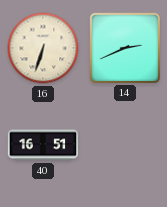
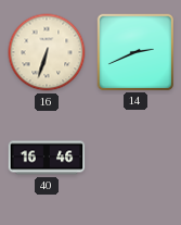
40: 16:51 -> 16:46 (47, 158)
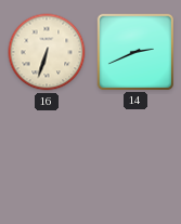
40: 16:46 -> none (47, 158)
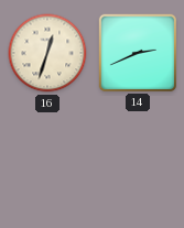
16: 6:33 -> 12:33 (47, 53)
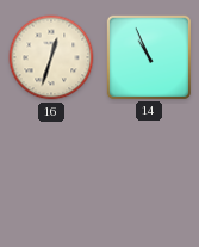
14: 2:41 -> 10:56 (148, 56)
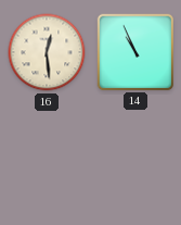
16: 12:33 -> 12:29 (47, 52)
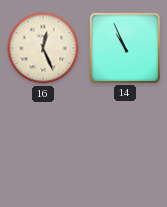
16: 12:29 -> 12:26 (43, 48)
